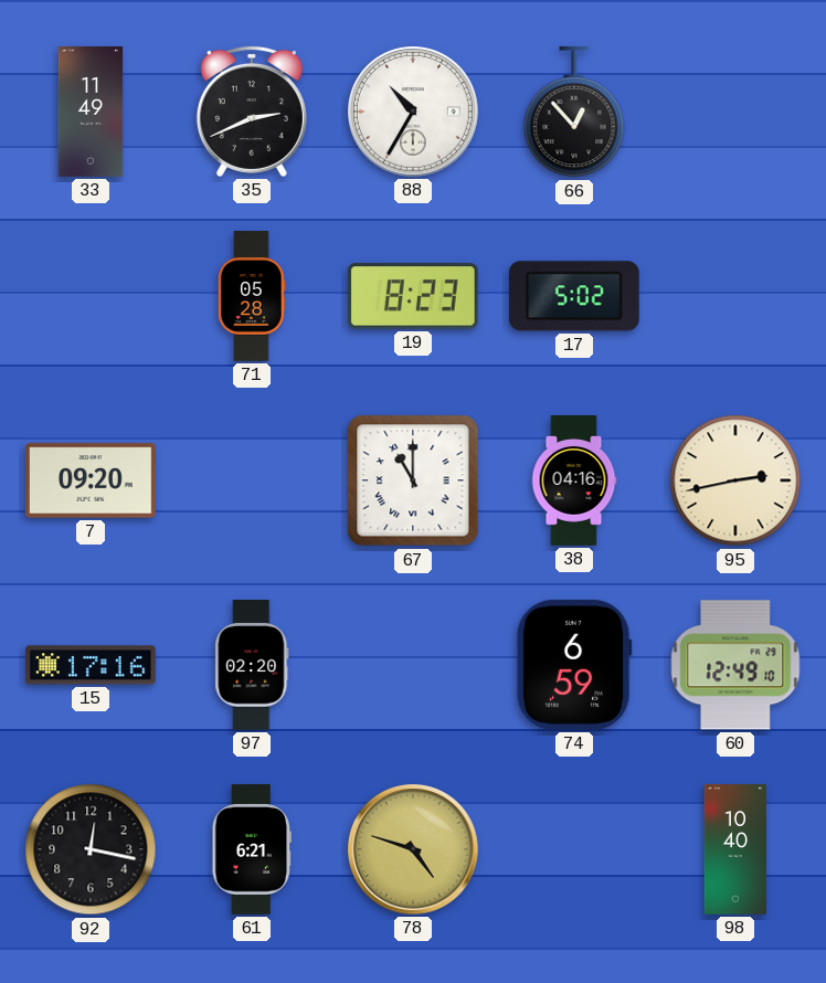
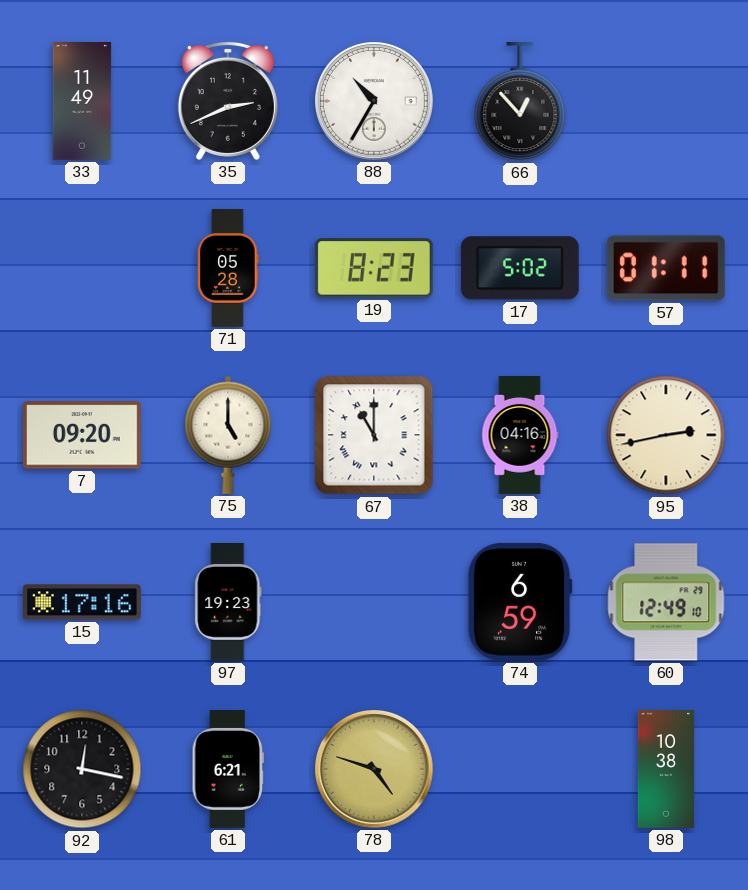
57: none -> 01:11 (666, 268)
75: none -> 5:00 (228, 435)
97: 02:20 -> 19:23 (228, 603)
98: 10:40 -> 10:38 (666, 769)
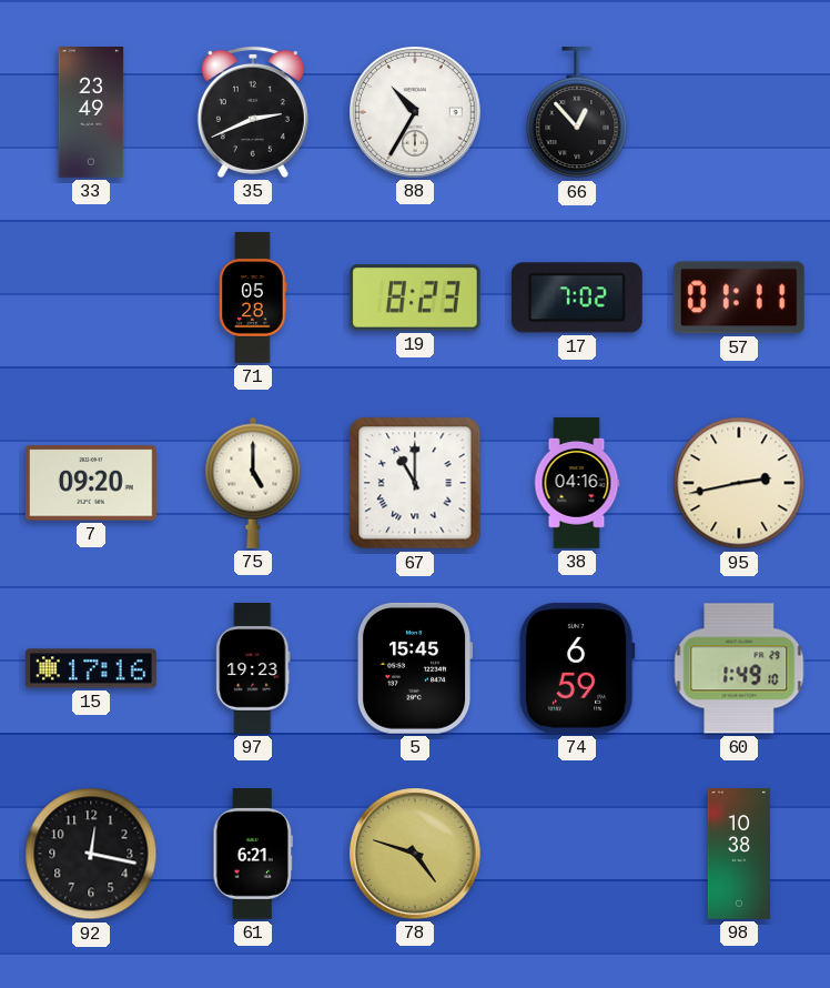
33: 11:49 -> 23:49 (91, 113)
17: 5:02 -> 7:02 (577, 298)
5: none -> 15:45 (415, 668)
60: 12:49 -> 1:49 (739, 668)
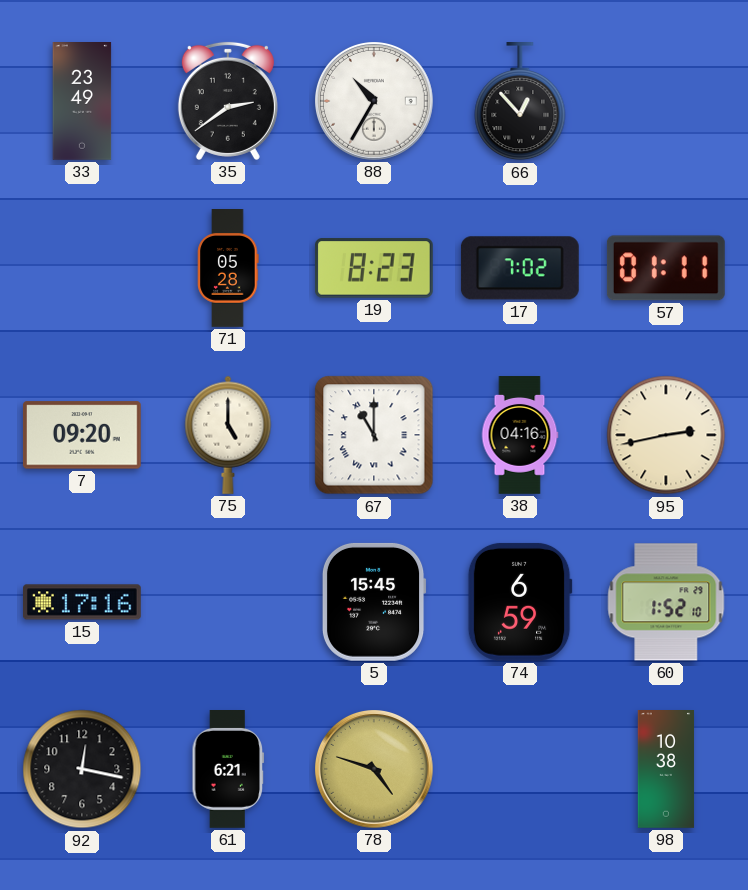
35: 2:41 -> 2:39 (228, 101)
97: 19:23 -> none (253, 669)
60: 1:49 -> 1:52 (666, 602)
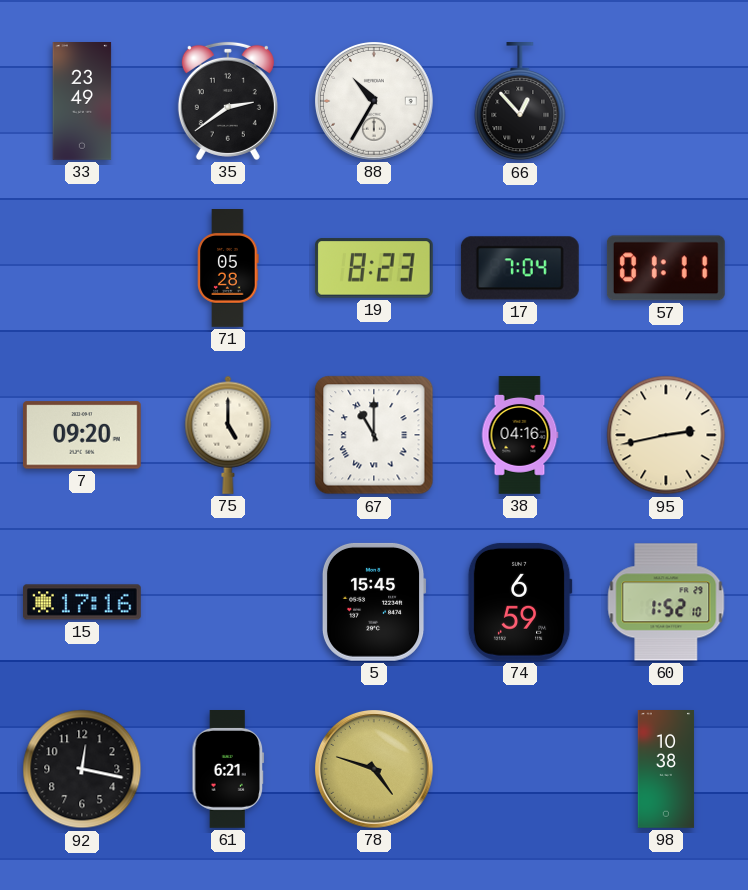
17: 7:02 -> 7:04 (520, 268)
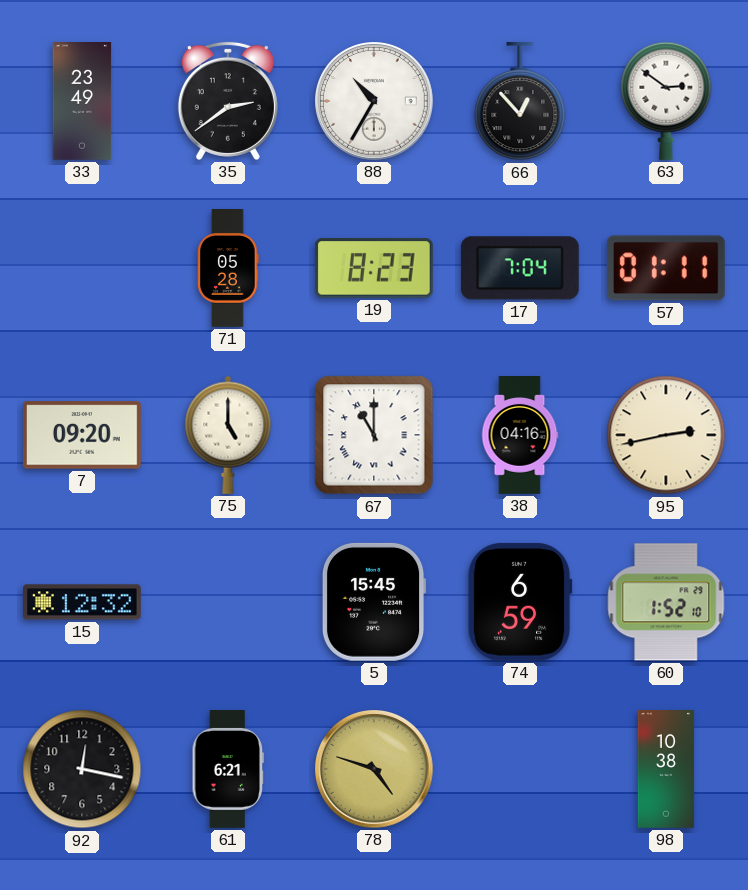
63: none -> 2:51 (666, 101)
15: 17:16 -> 12:32 (83, 602)
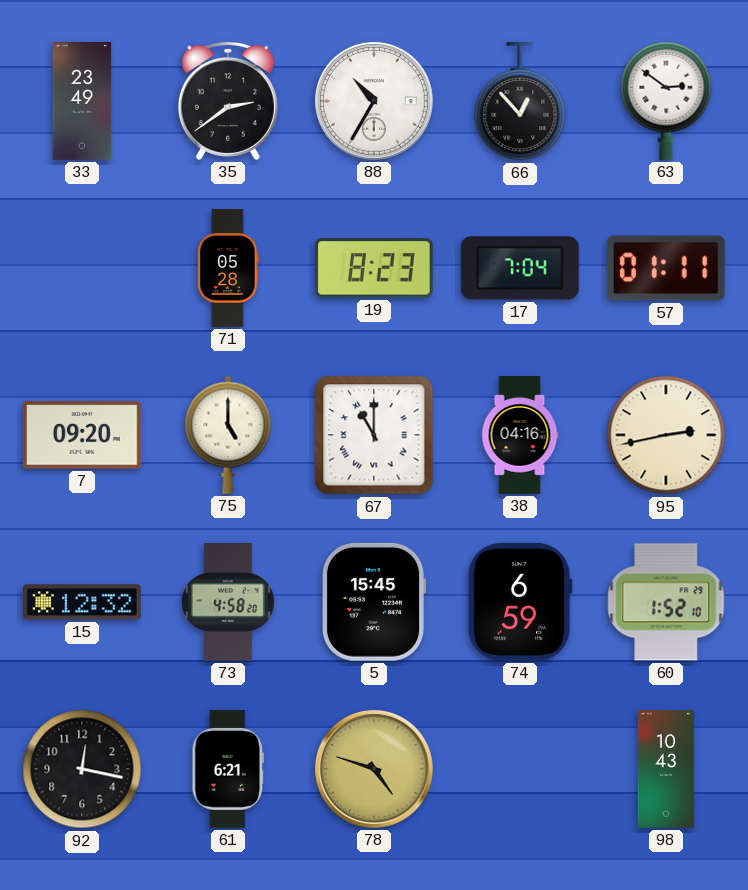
73: none -> 4:58 (228, 603)
98: 10:38 -> 10:43 (666, 769)
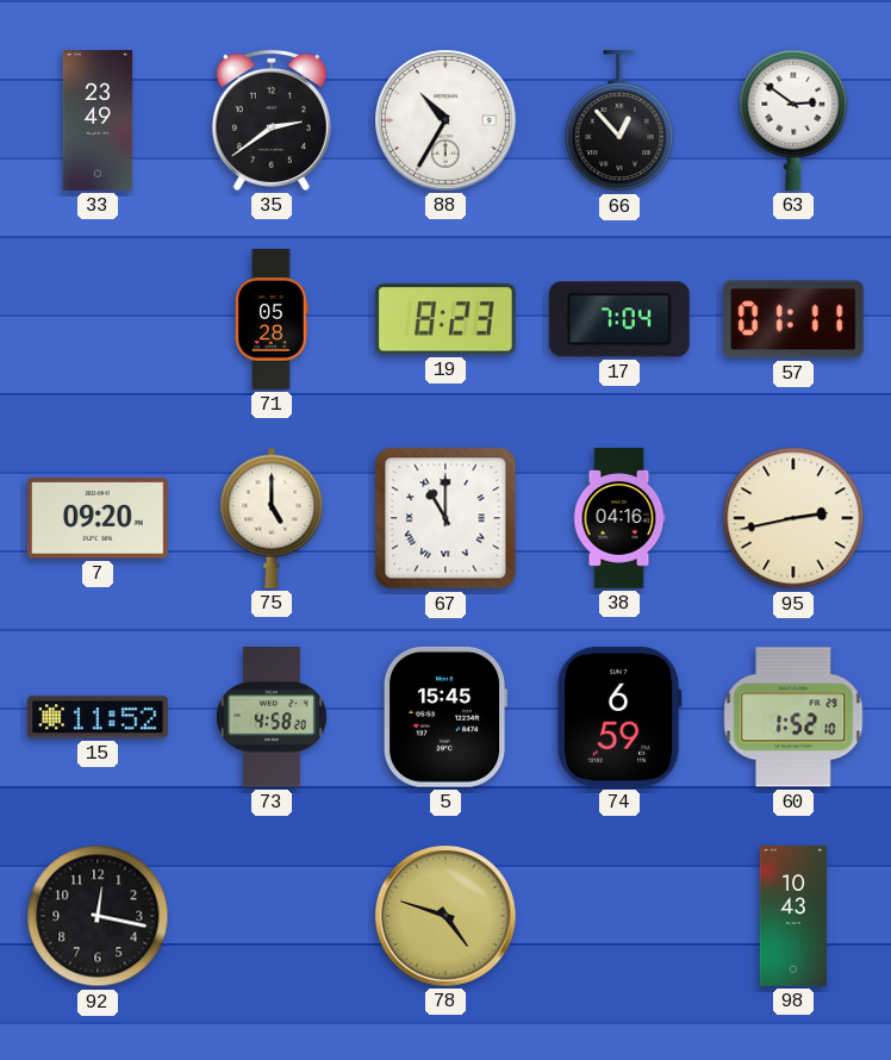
15: 12:32 -> 11:52 (99, 717)
61: 6:21 -> none (228, 770)
